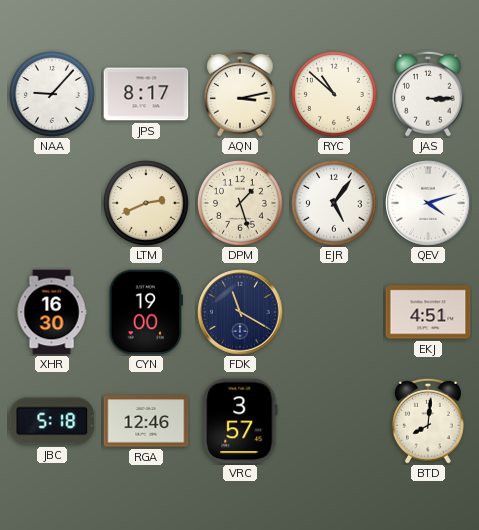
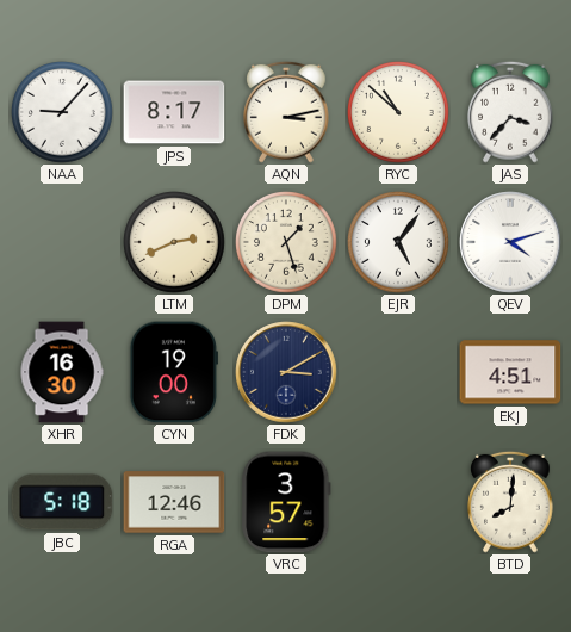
JAS: 3:15 -> 3:37 (511, 112)
FDK: 11:20 -> 3:10 (286, 372)
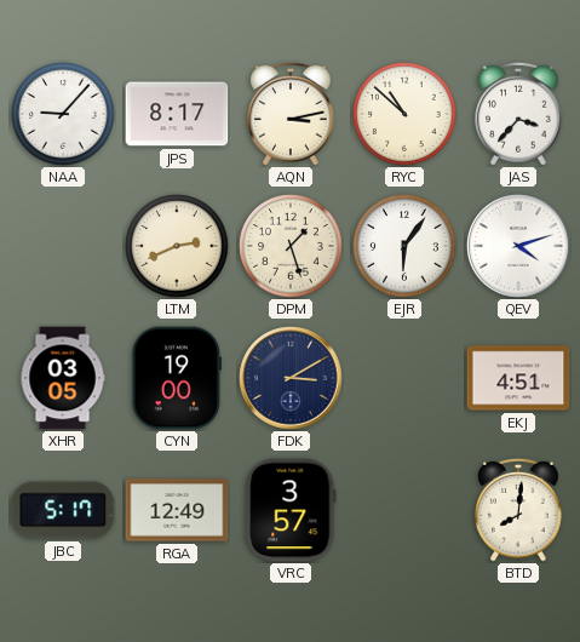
EJR: 5:06 -> 6:06 (406, 247)
XHR: 16:30 -> 03:05 (63, 378)
JBC: 5:18 -> 5:17 (63, 510)
RGA: 12:46 -> 12:49 (177, 510)
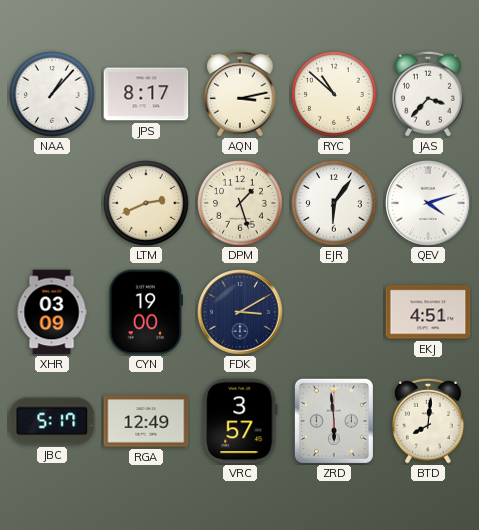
NAA: 9:07 -> 1:07 (53, 95)
XHR: 03:05 -> 03:09 (52, 312)
ZRD: none -> 5:59 (334, 421)
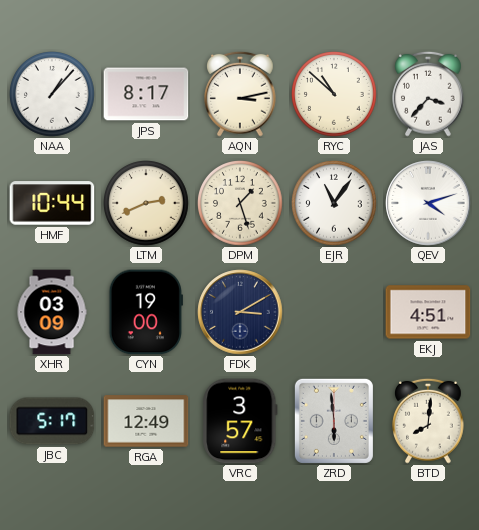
HMF: none -> 10:44 (52, 203)
EJR: 6:06 -> 11:06 (335, 204)
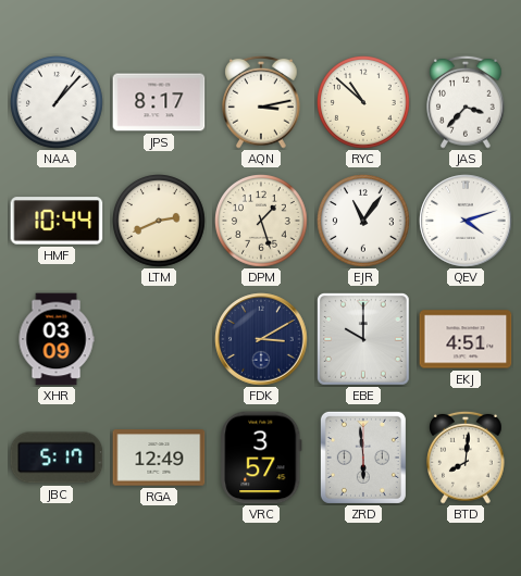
CYN: 19:00 -> none (146, 312)
EBE: none -> 10:00 (364, 340)
